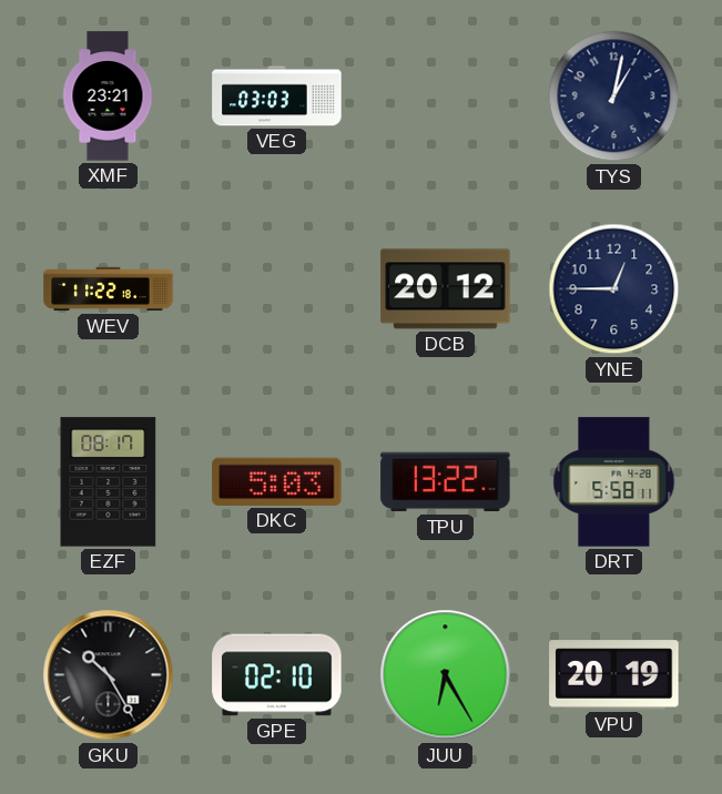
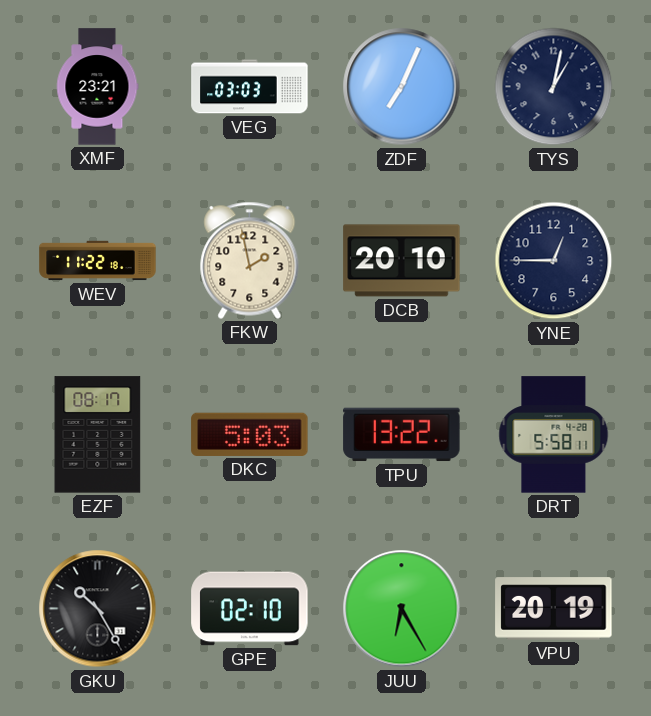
ZDF: none -> 7:04 (402, 87)
FKW: none -> 1:58 (250, 260)
DCB: 20:12 -> 20:10 (402, 261)
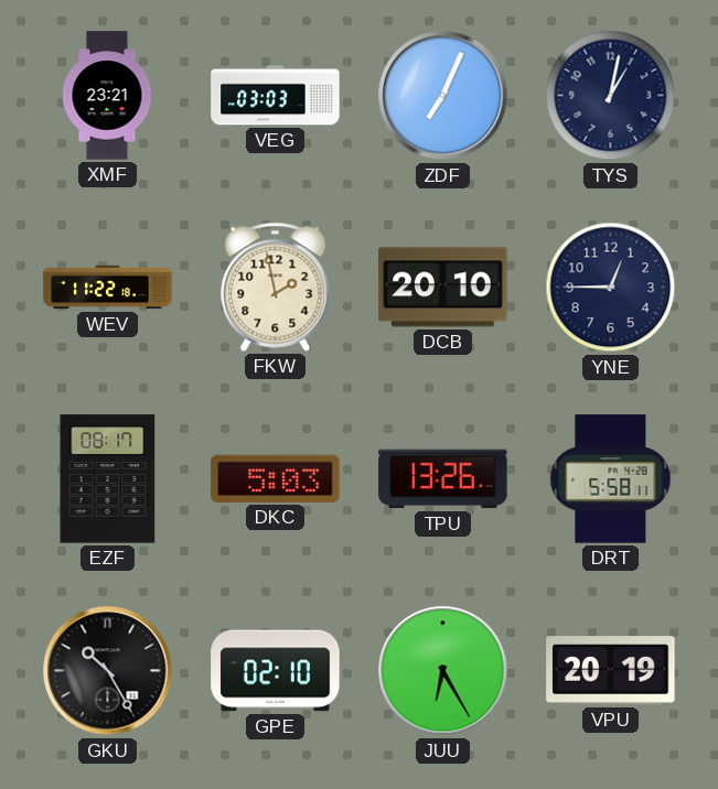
TPU: 13:22 -> 13:26 (443, 479)
